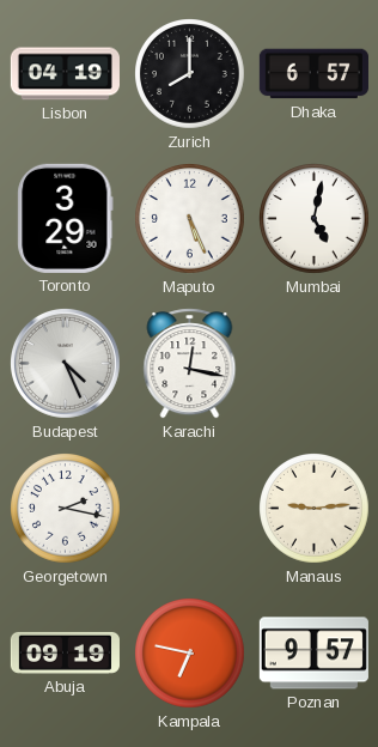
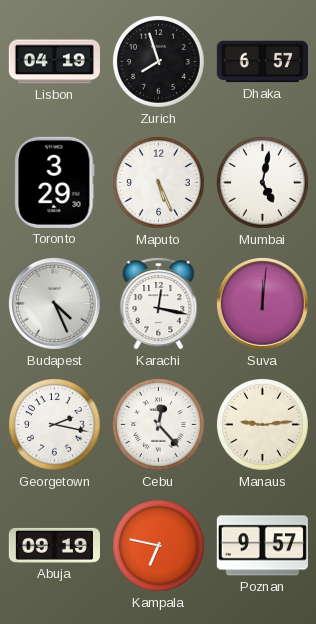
Zurich: 8:00 -> 7:57 (159, 62)
Suva: none -> 12:01 (262, 303)
Cebu: none -> 12:23 (159, 425)
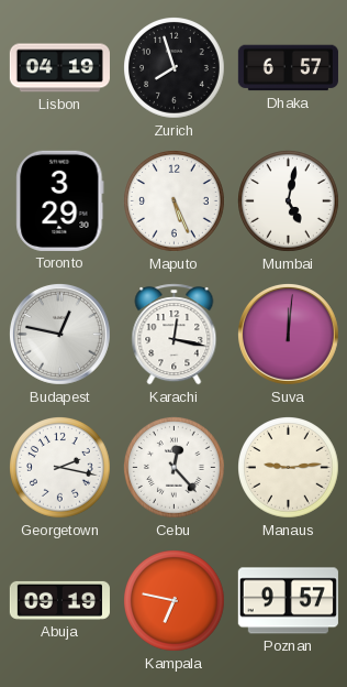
Budapest: 4:26 -> 12:47 (59, 334)
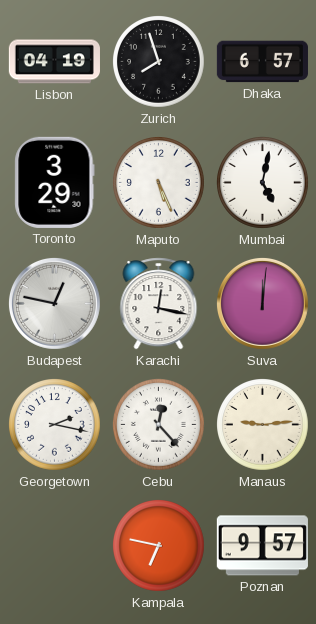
Abuja: 09:19 -> none (59, 600)
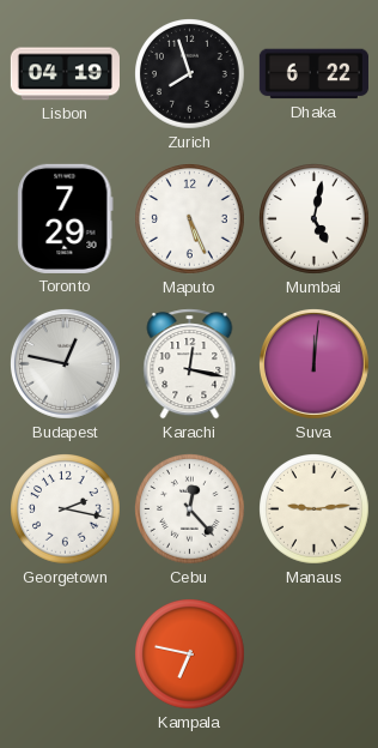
Dhaka: 6:57 -> 6:22 (313, 74)
Toronto: 3:29 -> 7:29 (66, 218)
Poznan: 9:57 -> none (262, 546)
